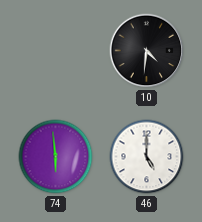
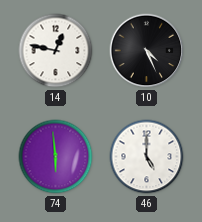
14: none -> 12:47 (56, 51)
10: 4:31 -> 4:26 (147, 51)
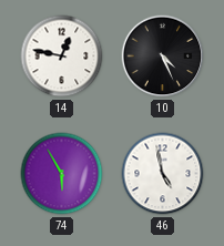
74: 5:59 -> 5:55 (62, 174)
46: 5:00 -> 4:58 (163, 174)
